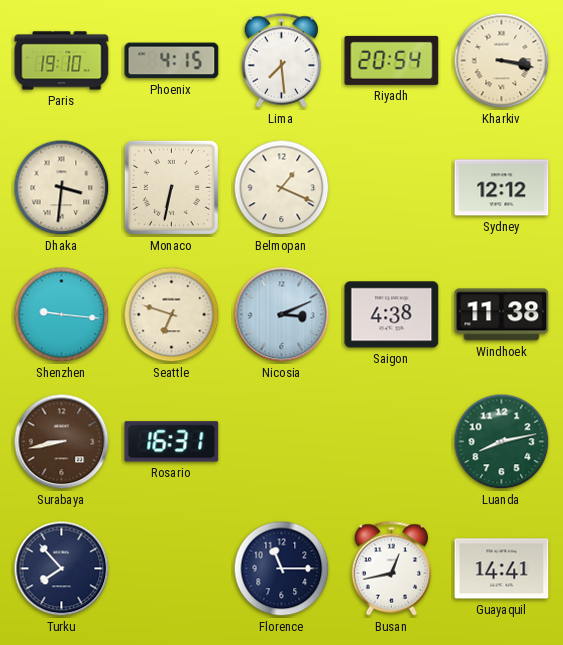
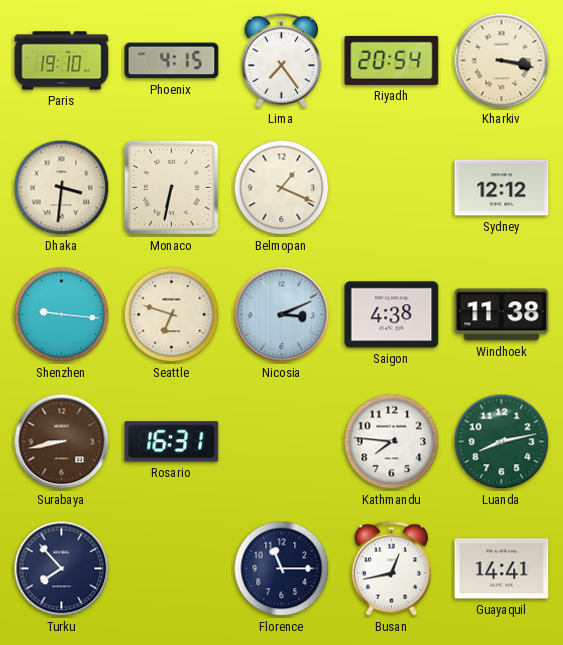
Lima: 7:29 -> 7:24 (282, 61)
Kathmandu: none -> 7:46 (392, 442)
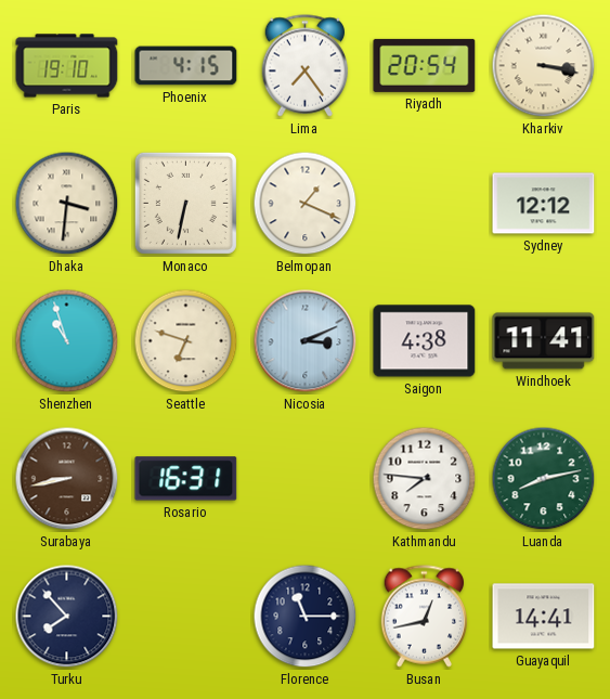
Shenzhen: 9:16 -> 10:57 (67, 341)
Windhoek: 11:38 -> 11:41 (544, 341)
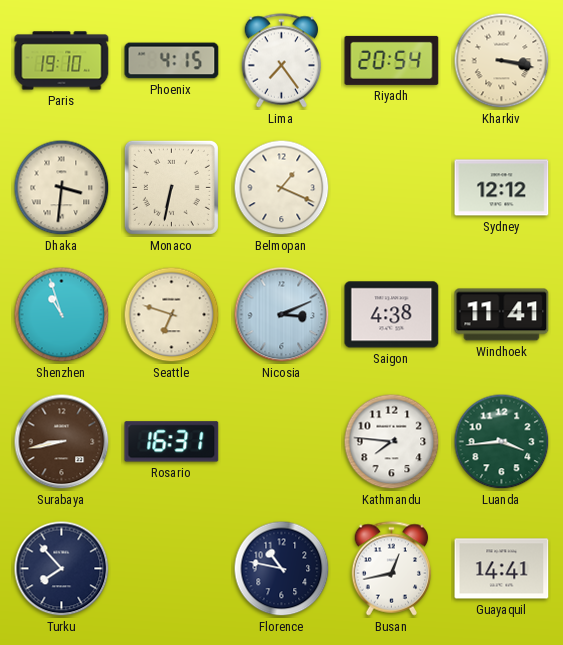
Luanda: 8:13 -> 3:44 (502, 442)
Florence: 11:15 -> 10:47 (282, 569)
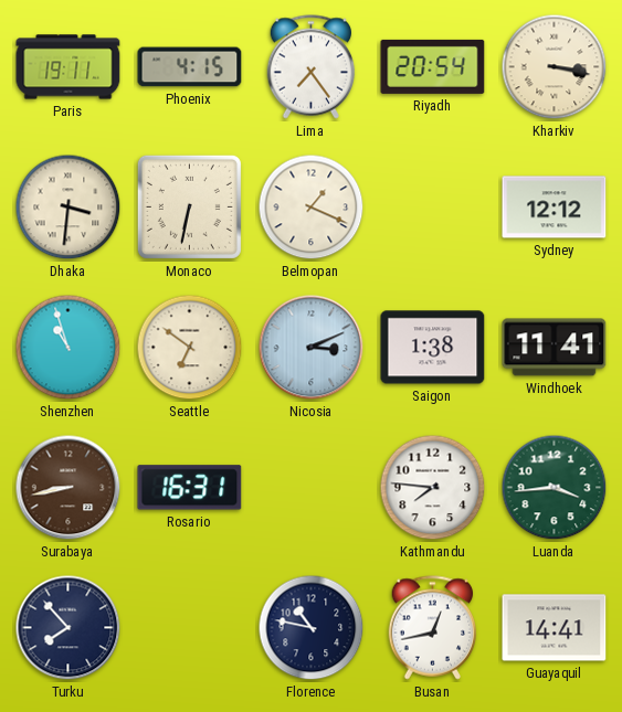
Paris: 19:10 -> 19:11 (68, 67)
Seattle: 6:48 -> 6:51 (190, 348)
Saigon: 4:38 -> 1:38 (433, 348)
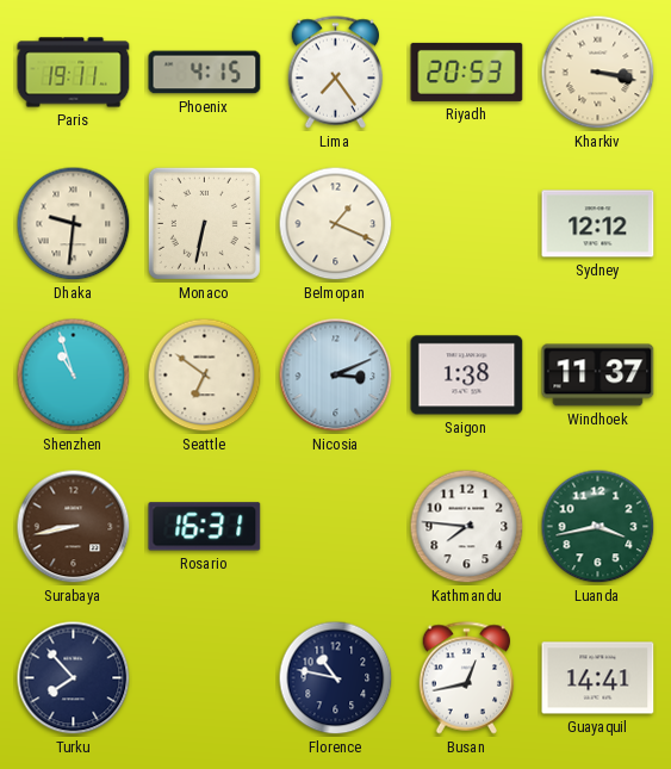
Riyadh: 20:54 -> 20:53 (467, 72)
Dhaka: 3:31 -> 9:31 (74, 224)
Windhoek: 11:41 -> 11:37 (598, 376)
Luanda: 3:44 -> 3:43 (598, 527)
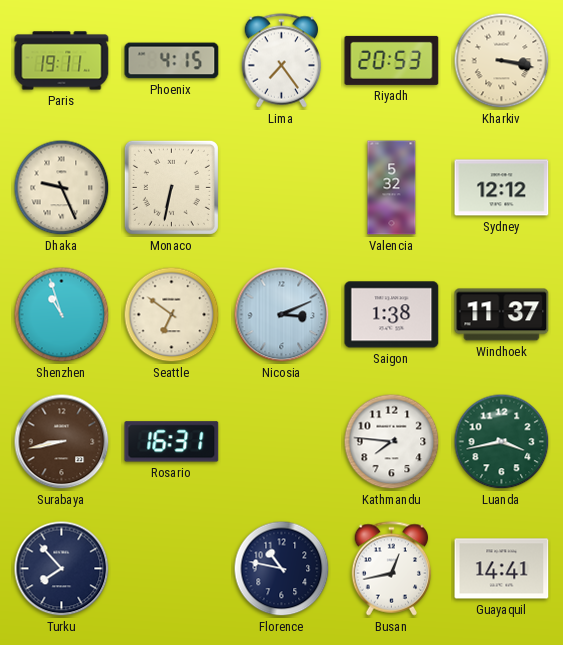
Dhaka: 9:31 -> 9:26 (62, 188)
Belmopan: 1:19 -> none (336, 224)
Valencia: none -> 5:32 (392, 188)
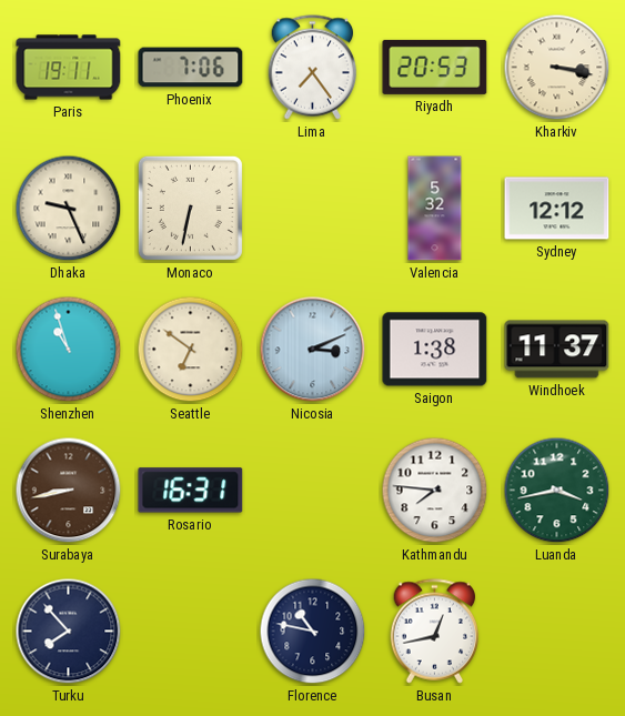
Phoenix: 4:15 -> 7:06 (191, 68)
Guayaquil: 14:41 -> none (502, 569)
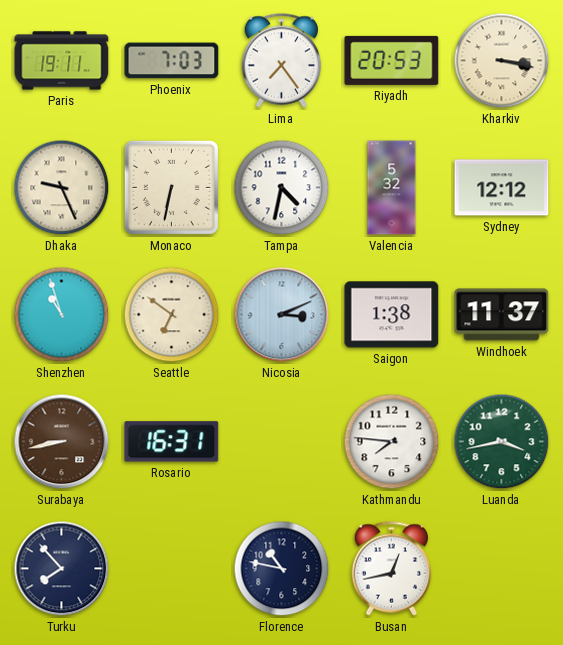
Phoenix: 7:06 -> 7:03 (172, 61)
Tampa: none -> 4:32 (282, 188)
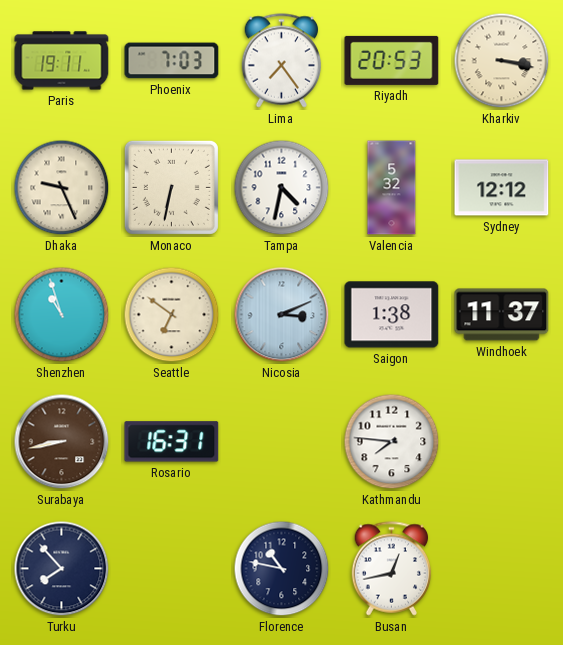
Luanda: 3:43 -> none (502, 442)
